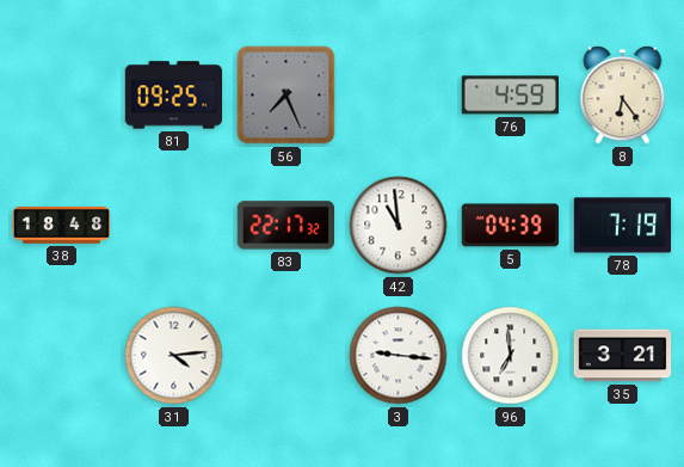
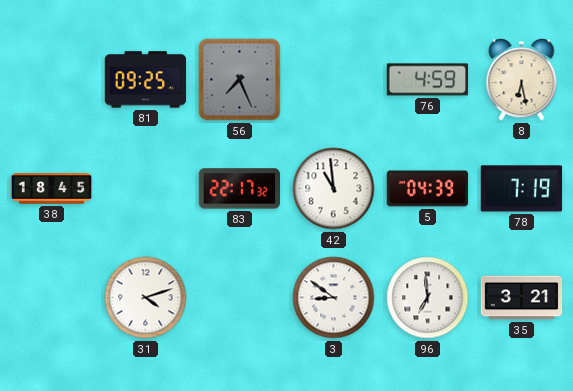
8: 6:24 -> 6:28 (522, 80)
38: 18:48 -> 18:45 (52, 189)
31: 4:14 -> 4:12 (146, 298)
3: 9:16 -> 8:51 (334, 298)
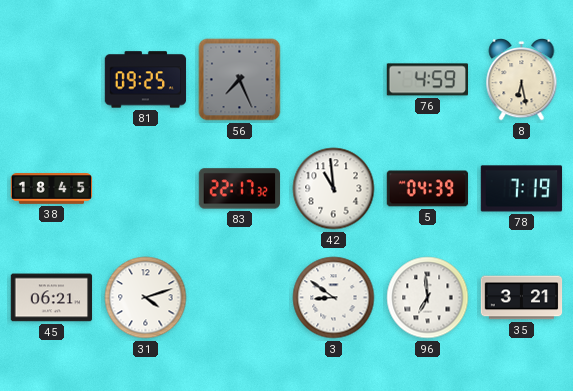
45: none -> 06:21 (52, 298)
